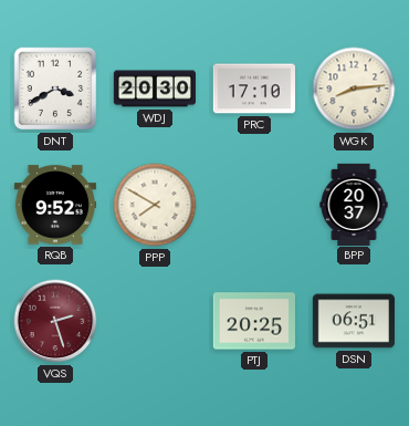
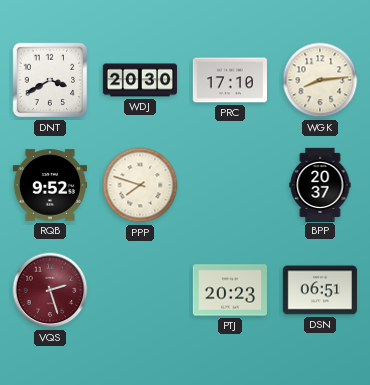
PPP: 7:50 -> 7:48 (140, 185)
PTJ: 20:25 -> 20:23 (229, 290)
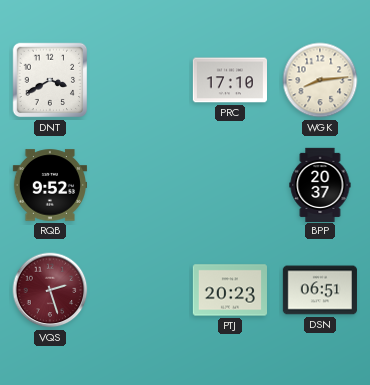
WDJ: 20:30 -> none (139, 80)
PPP: 7:48 -> none (140, 185)
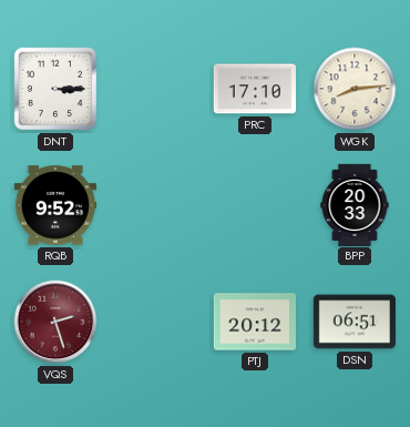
DNT: 3:40 -> 3:15 (55, 89)
BPP: 20:37 -> 20:33 (355, 204)
PTJ: 20:23 -> 20:12 (254, 322)
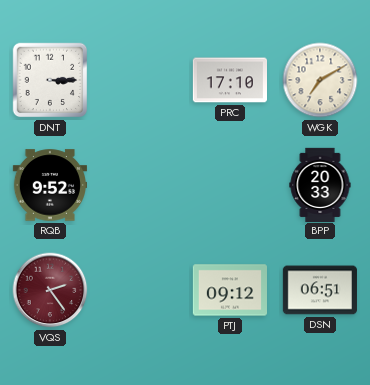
WGK: 8:14 -> 7:10 (320, 80)
VQS: 2:27 -> 2:24 (50, 290)
PTJ: 20:12 -> 09:12 (229, 290)
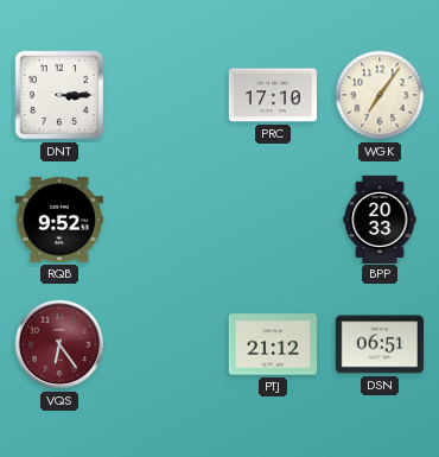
WGK: 7:10 -> 7:06 (380, 95)
VQS: 2:24 -> 6:24 (59, 344)
PTJ: 09:12 -> 21:12 (272, 344)
